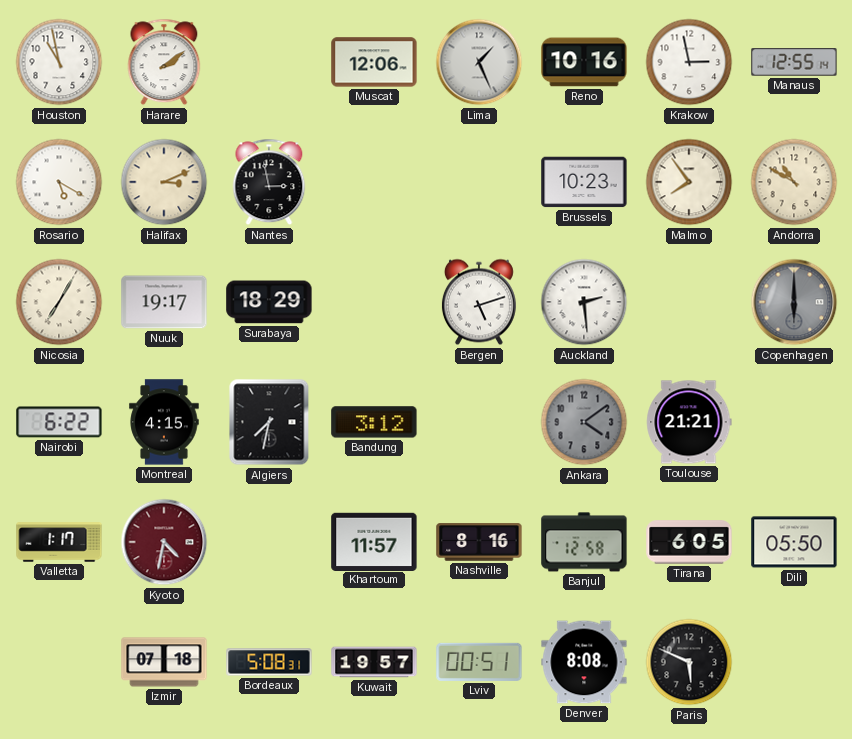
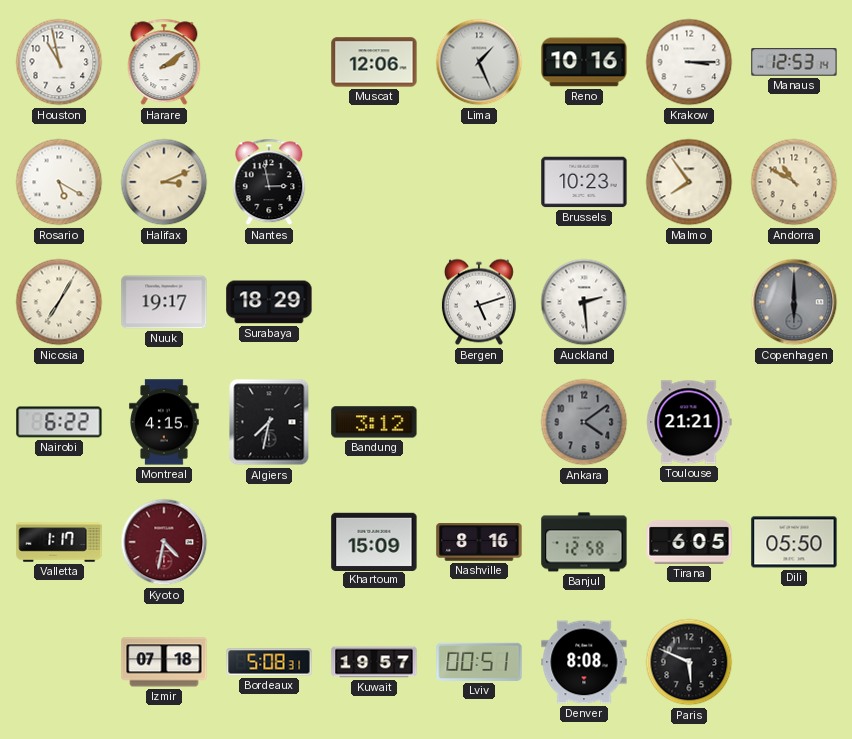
Krakow: 2:58 -> 3:15 (689, 62)
Manaus: 12:55 -> 12:53 (794, 62)
Khartoum: 11:57 -> 15:09 (374, 541)
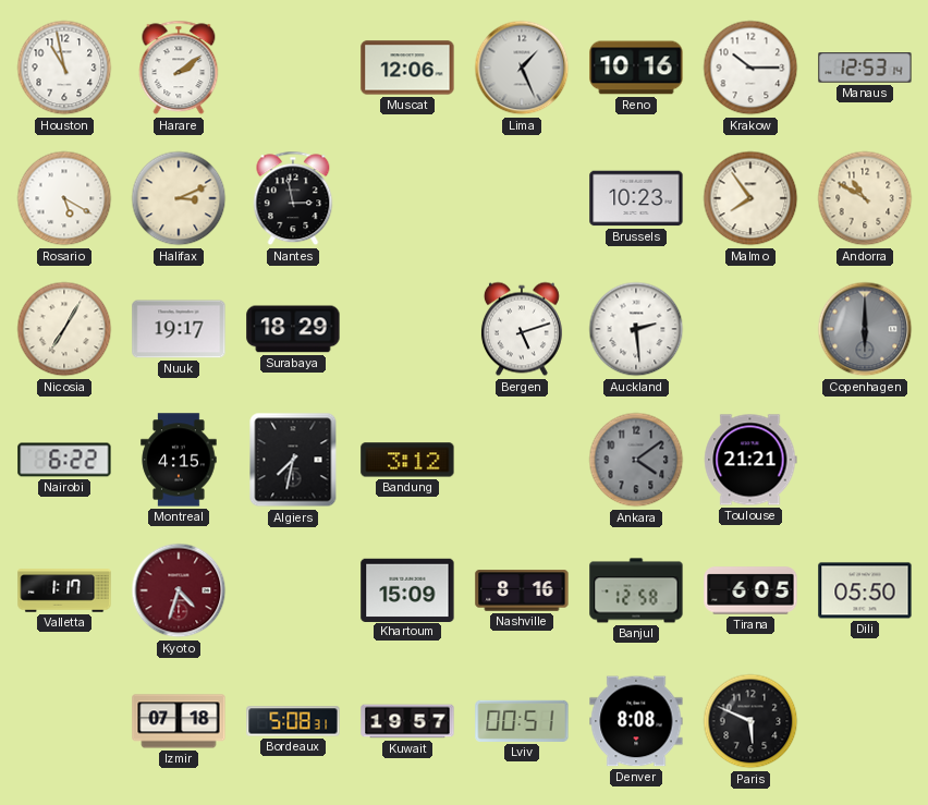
Krakow: 3:15 -> 10:15 (750, 68)
Kyoto: 4:32 -> 4:33 (179, 590)
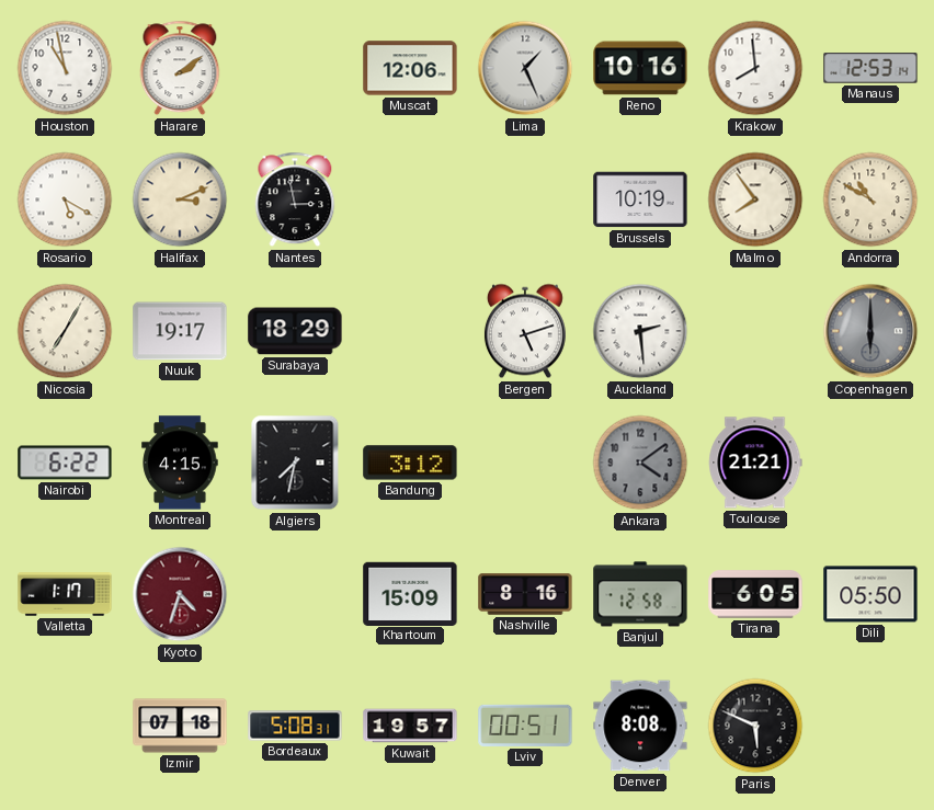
Krakow: 10:15 -> 7:59 (755, 68)
Brussels: 10:23 -> 10:19 (640, 199)
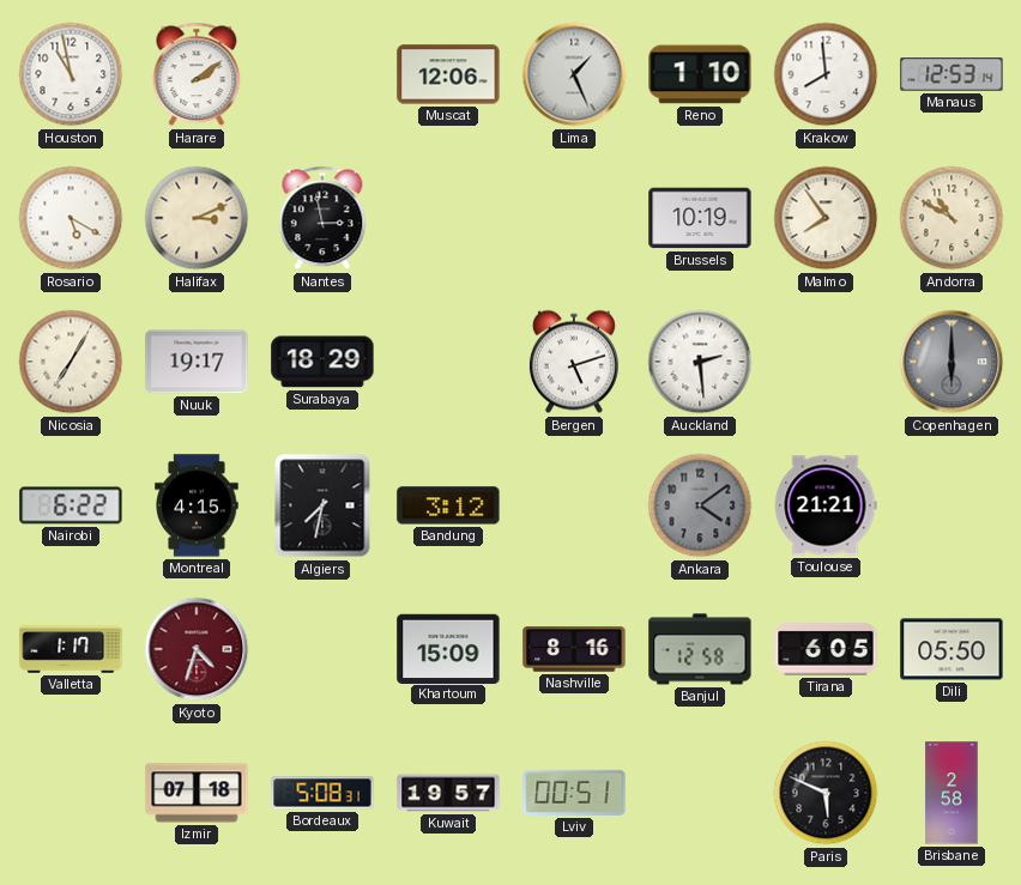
Reno: 10:16 -> 1:10 (700, 74)
Denver: 8:08 -> none (640, 726)
Brisbane: none -> 2:58 (951, 793)
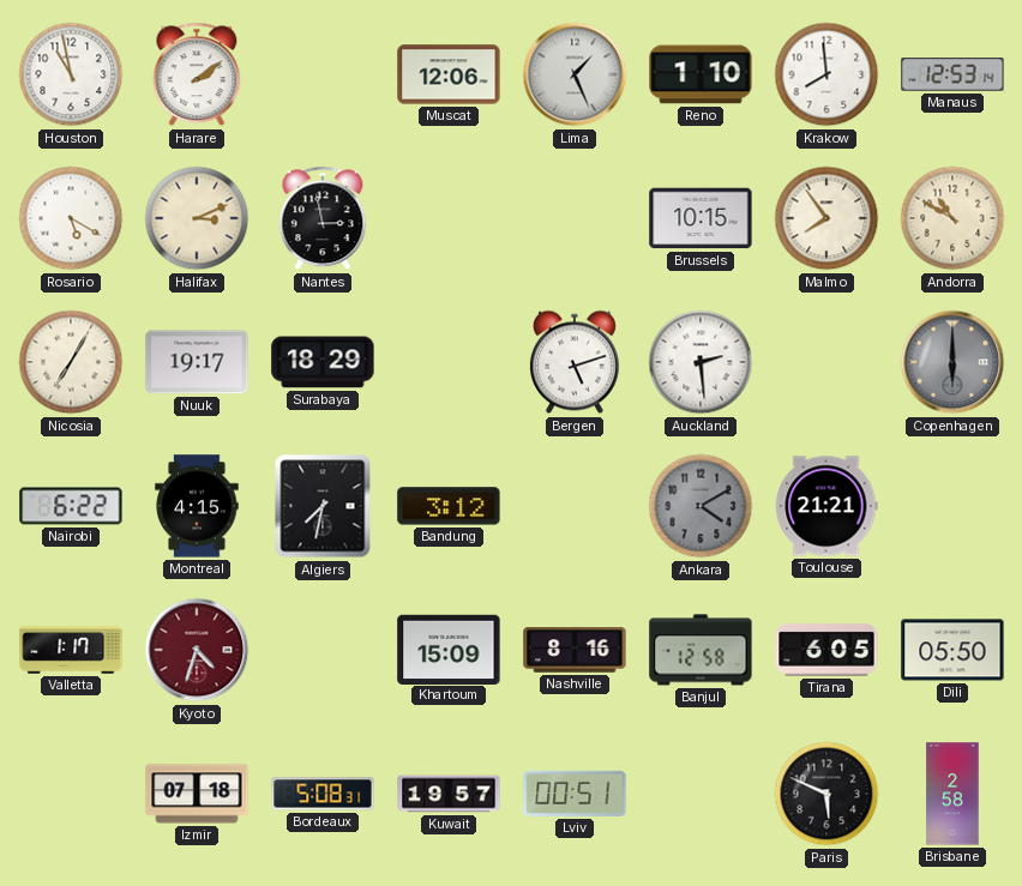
Brussels: 10:19 -> 10:15 (701, 218)
Ankara: 4:09 -> 4:10 (701, 506)
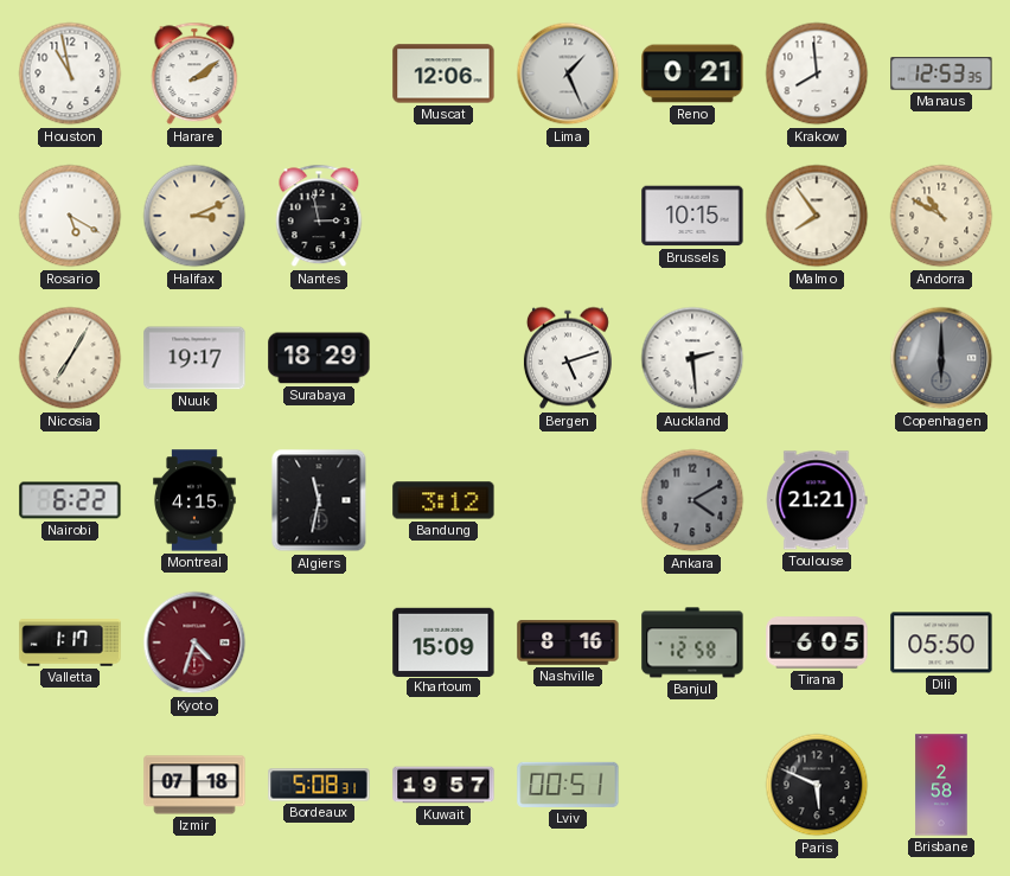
Reno: 1:10 -> 0:21 (692, 73)
Manaus: 12:53:14 -> 12:53:35 (941, 73)
Algiers: 7:32 -> 11:32 (319, 500)
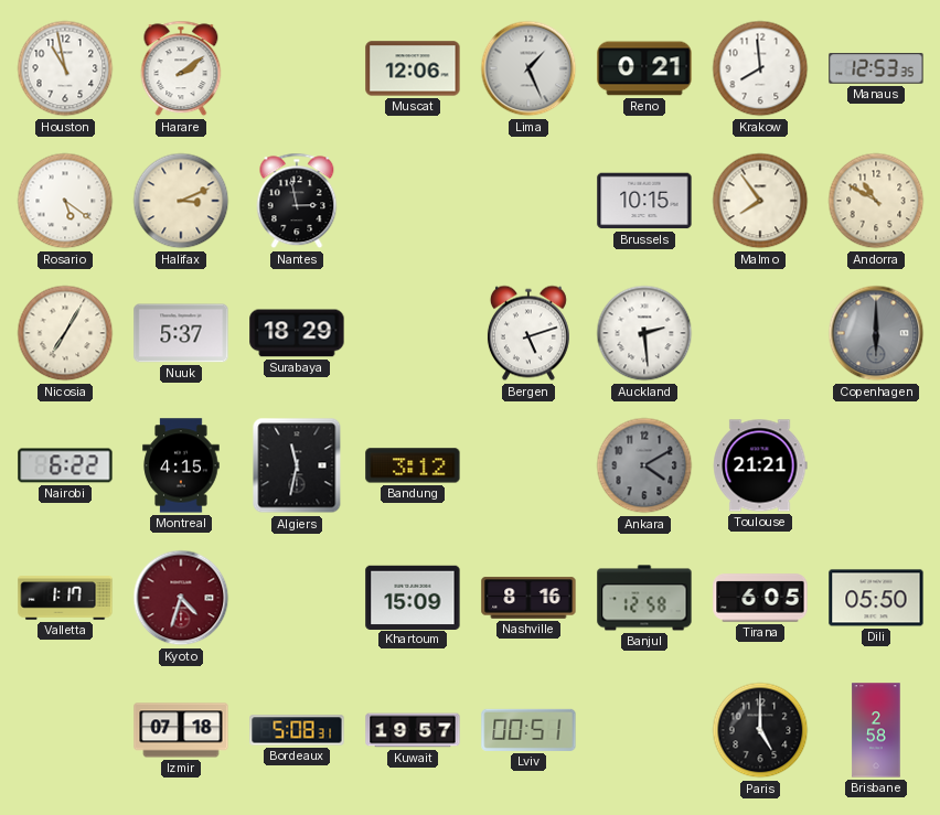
Rosario: 5:20 -> 5:21 (65, 201)
Nuuk: 19:17 -> 5:37 (181, 333)
Paris: 5:49 -> 5:00 (760, 730)
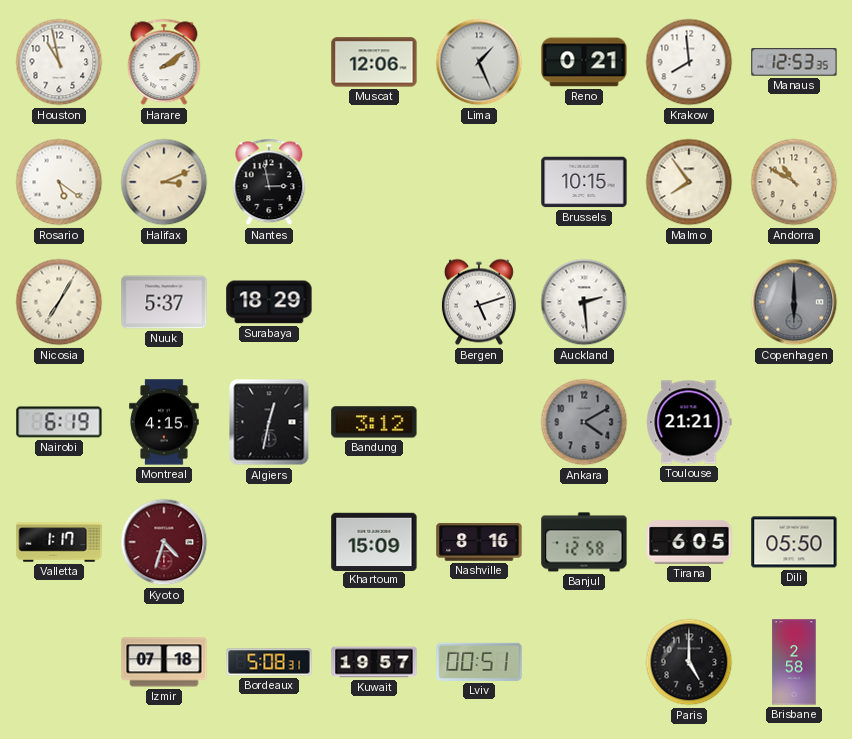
Nairobi: 6:22 -> 6:19 (59, 422)
Algiers: 11:32 -> 12:32 (269, 422)
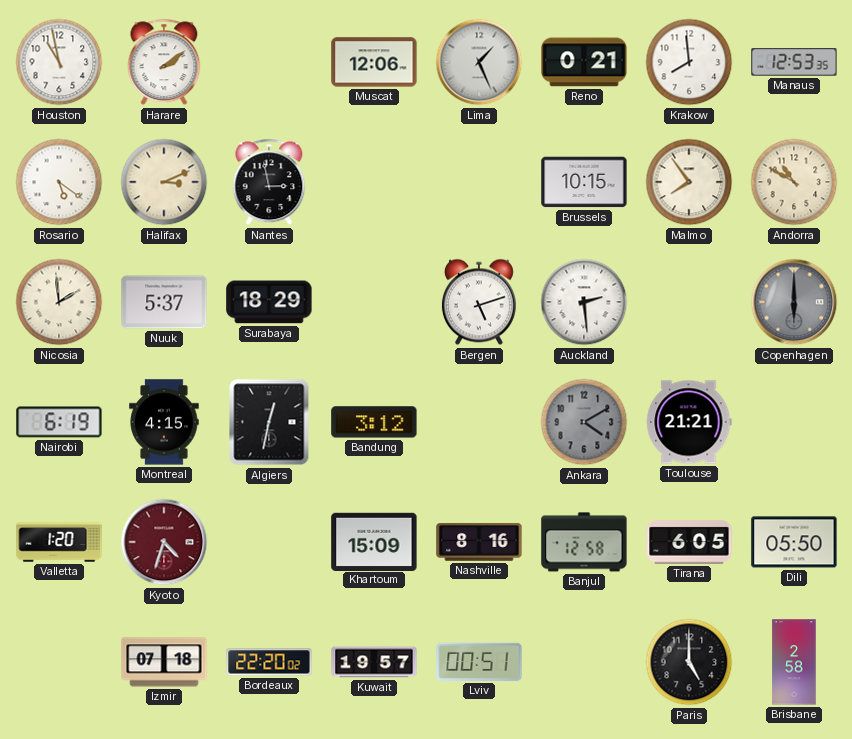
Nicosia: 7:05 -> 1:59 (59, 302)
Valletta: 1:17 -> 1:20 (59, 542)
Bordeaux: 5:08 -> 22:20 (269, 662)
